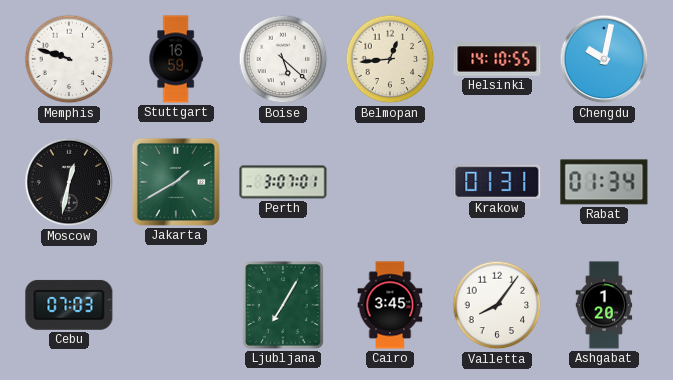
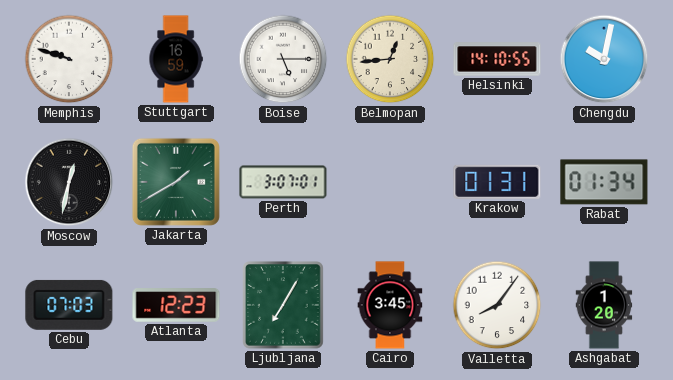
Boise: 5:22 -> 5:15 (283, 59)
Atlanta: none -> 12:23 (176, 305)
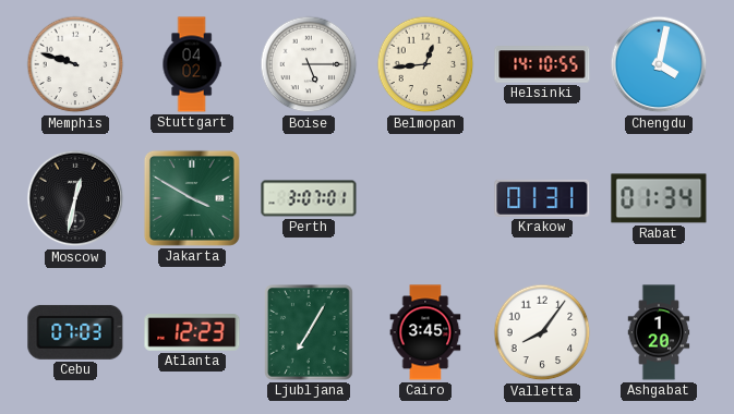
Stuttgart: 16:59 -> 04:02 (192, 64)
Chengdu: 10:02 -> 4:02 (659, 64)
Jakarta: 1:40 -> 3:50 (192, 198)
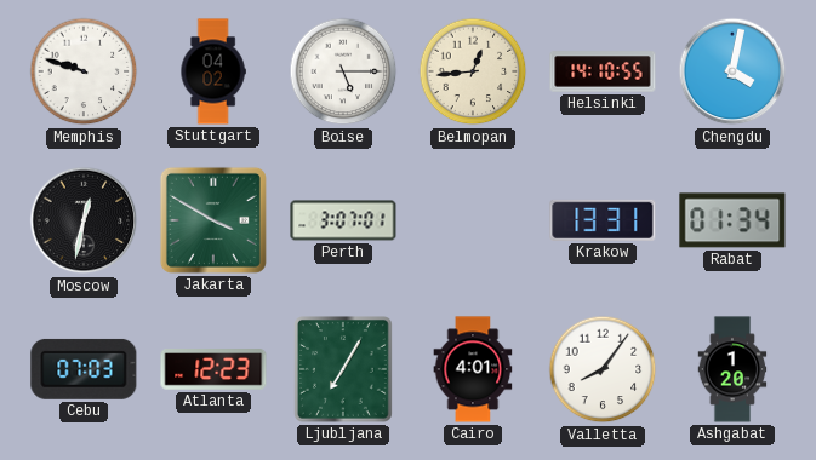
Krakow: 01:31 -> 13:31 (603, 220)
Cairo: 3:45 -> 4:01 (473, 369)
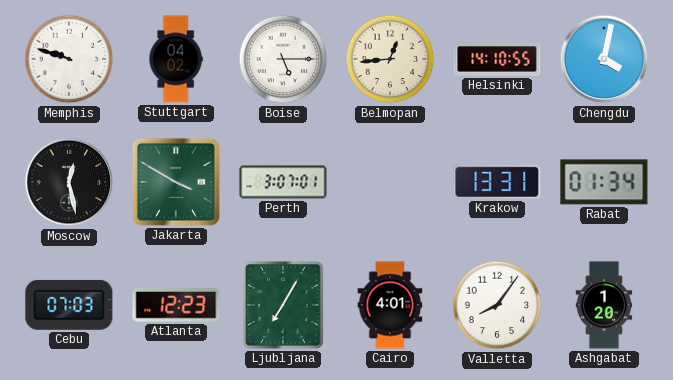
Moscow: 12:32 -> 12:28 (69, 182)
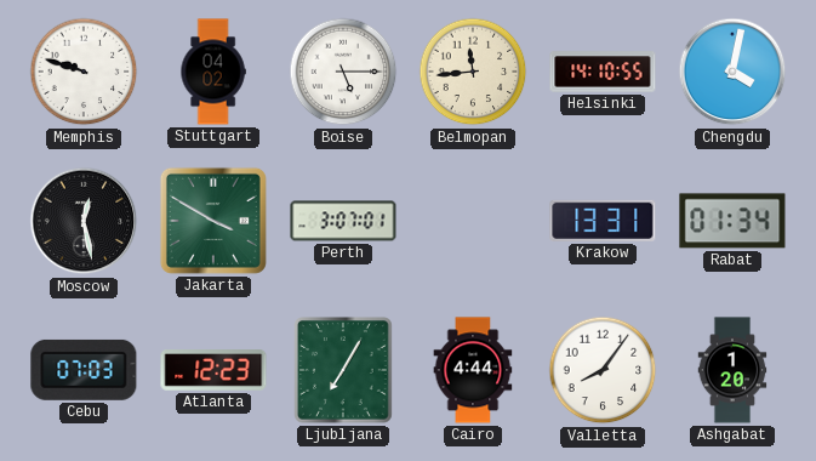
Belmopan: 12:44 -> 11:44 (473, 72)
Cairo: 4:01 -> 4:44 (473, 370)
